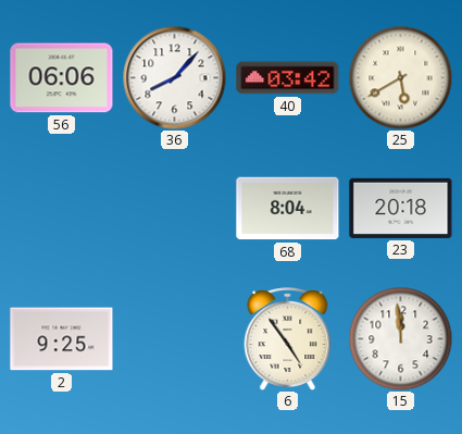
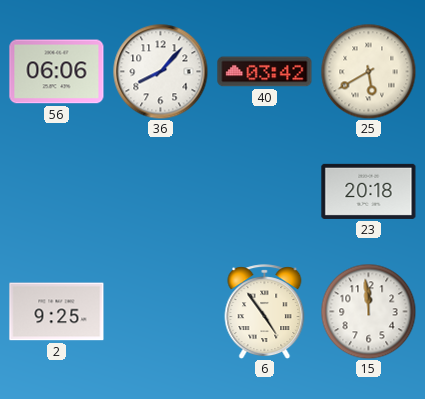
68: 8:04 -> none (288, 209)
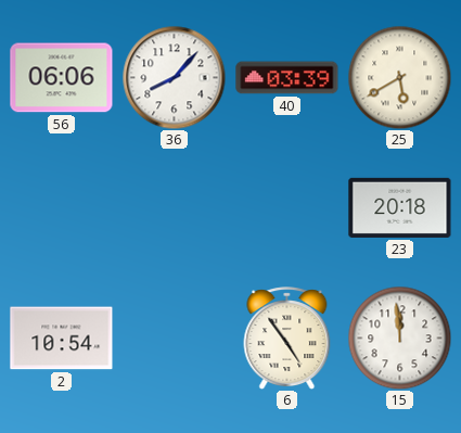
40: 03:42 -> 03:39 (287, 78)
2: 9:25 -> 10:54 (62, 339)
